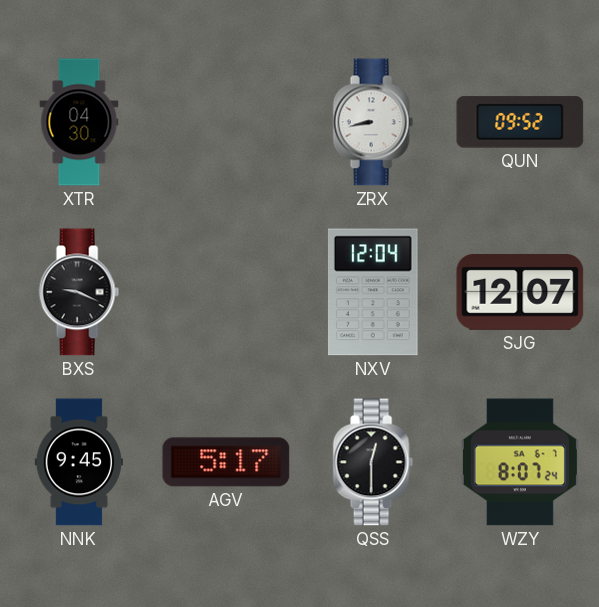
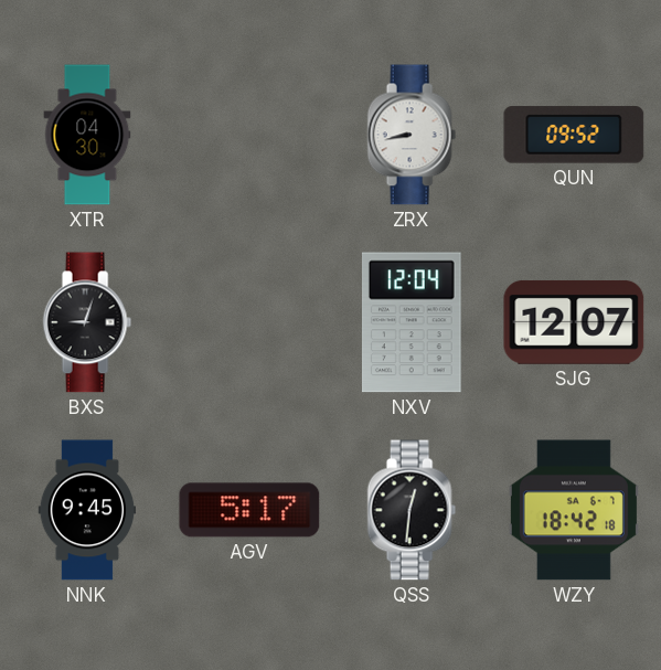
BXS: 9:19 -> 9:03 (87, 322)
QSS: 12:30 -> 12:31 (412, 510)
WZY: 8:07 -> 18:42 (574, 510)
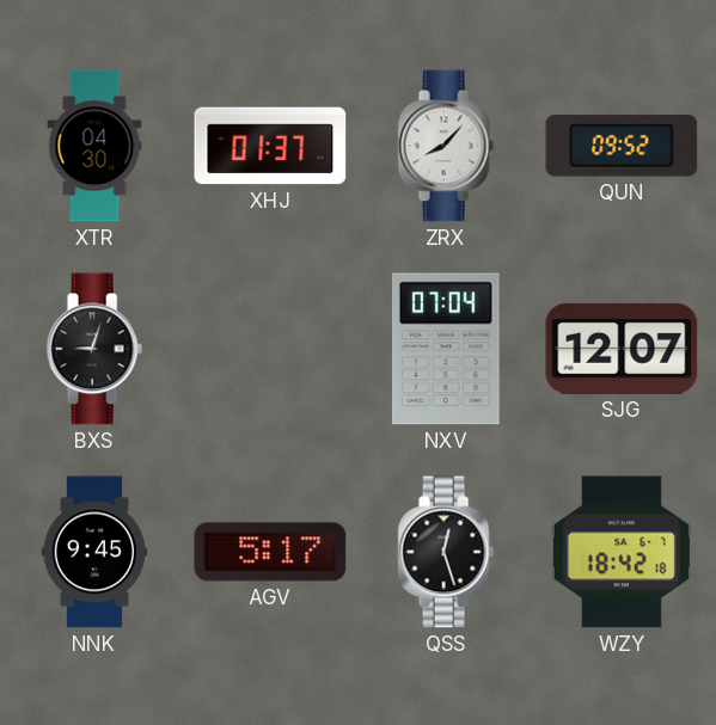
XHJ: none -> 01:37 (270, 146)
ZRX: 8:43 -> 8:07 (446, 146)
NXV: 12:04 -> 07:04 (446, 349)
QSS: 12:31 -> 12:27 (446, 552)
